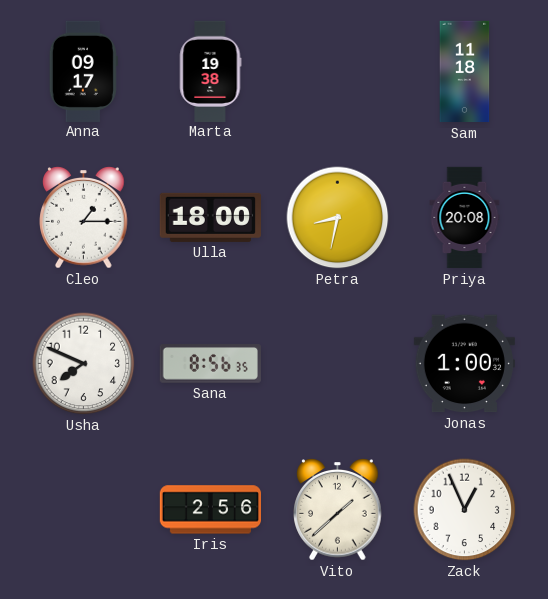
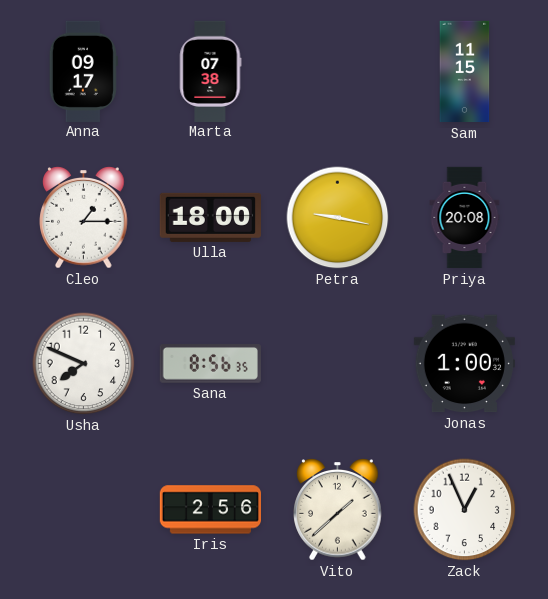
Marta: 19:38 -> 07:38 (210, 71)
Sam: 11:18 -> 11:15 (465, 72)
Petra: 8:32 -> 9:17 (338, 218)
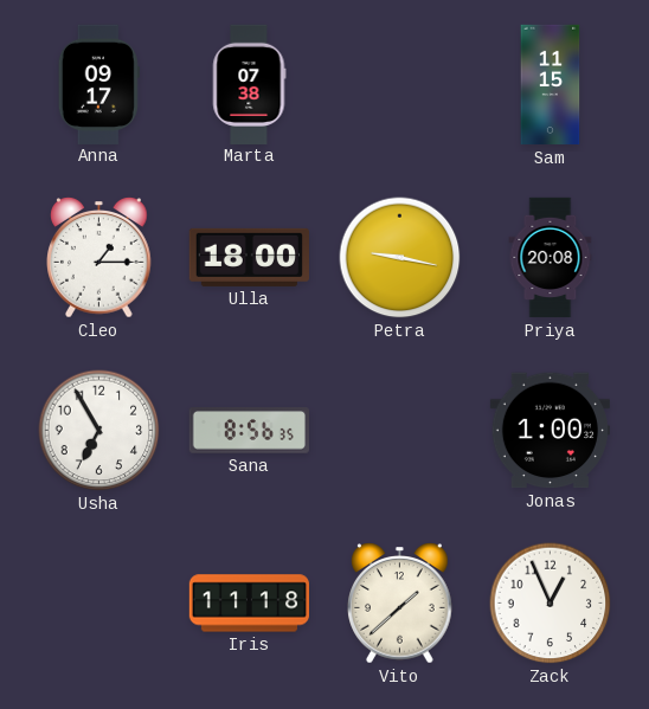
Usha: 7:49 -> 6:55 (99, 431)
Iris: 2:56 -> 11:18 (249, 604)
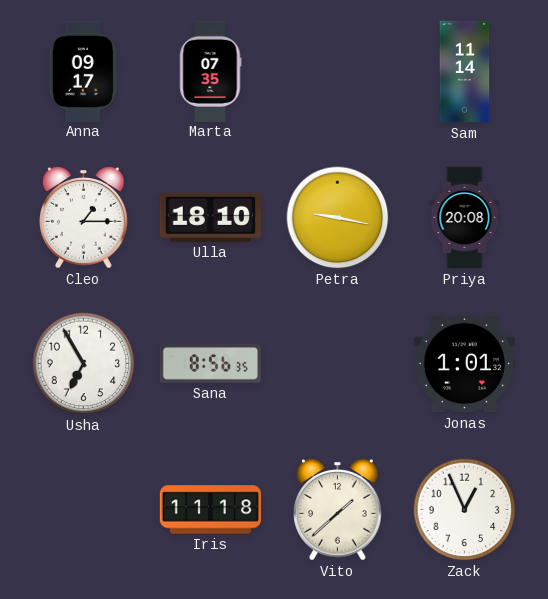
Marta: 07:38 -> 07:35 (210, 71)
Sam: 11:15 -> 11:14 (465, 72)
Ulla: 18:00 -> 18:10 (210, 217)
Jonas: 1:00 -> 1:01 (464, 364)
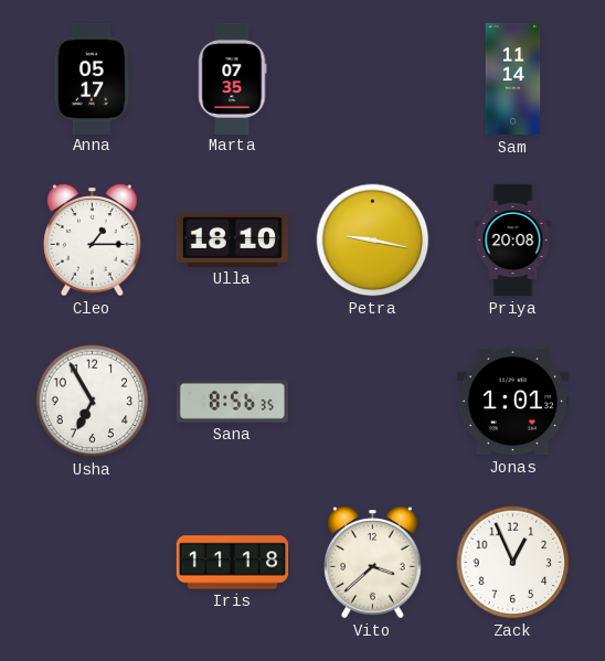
Anna: 09:17 -> 05:17 (92, 78)
Vito: 1:38 -> 3:38 (373, 563)
